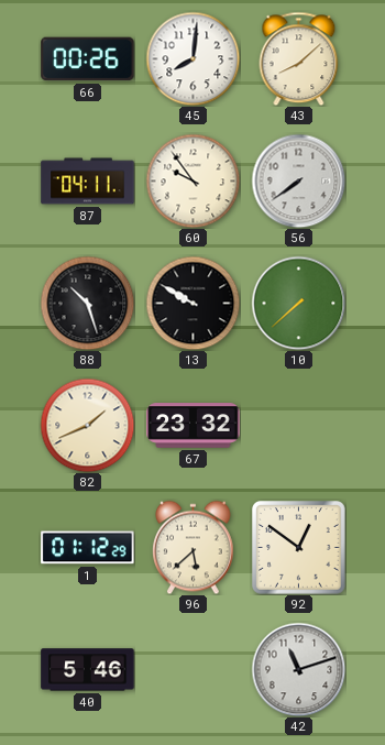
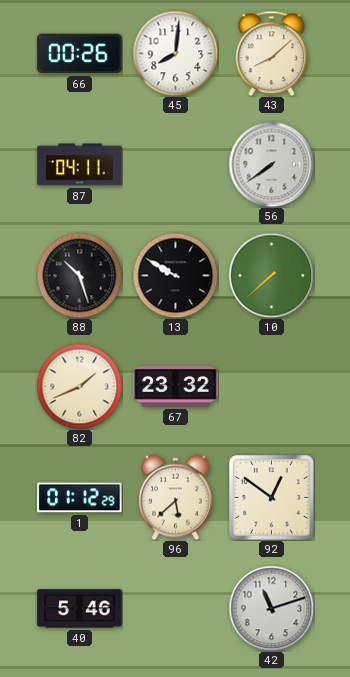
60: 9:54 -> none (193, 180)
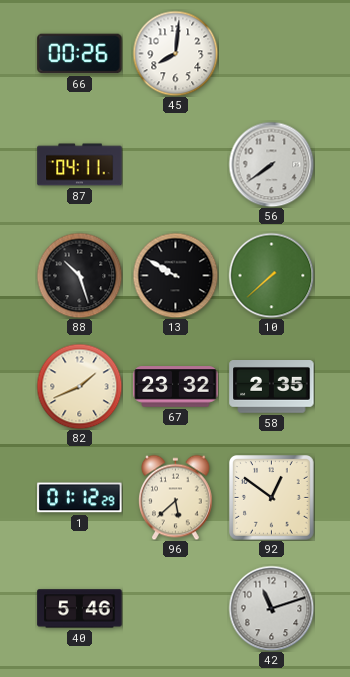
43: 8:08 -> none (272, 53)
58: none -> 2:35 (272, 387)
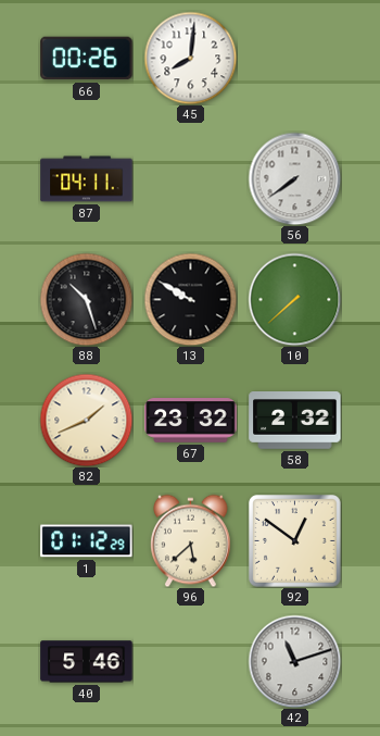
58: 2:35 -> 2:32 (295, 421)
